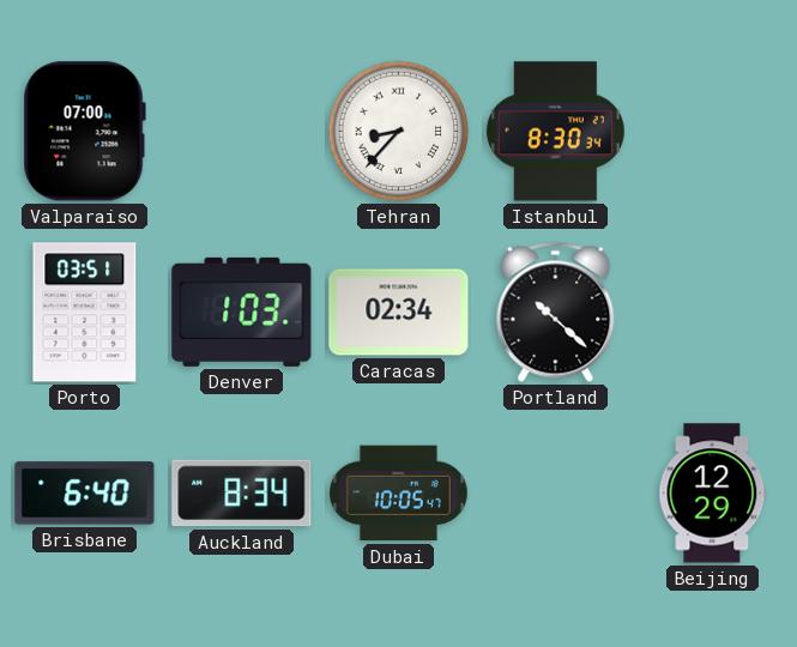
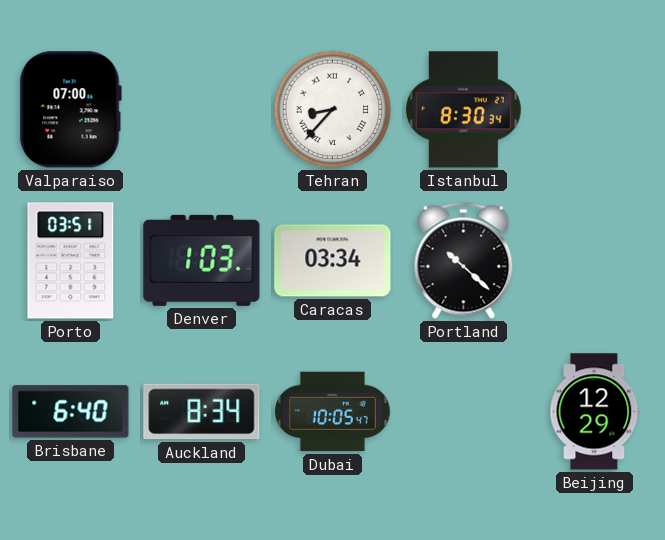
Caracas: 02:34 -> 03:34 (333, 261)
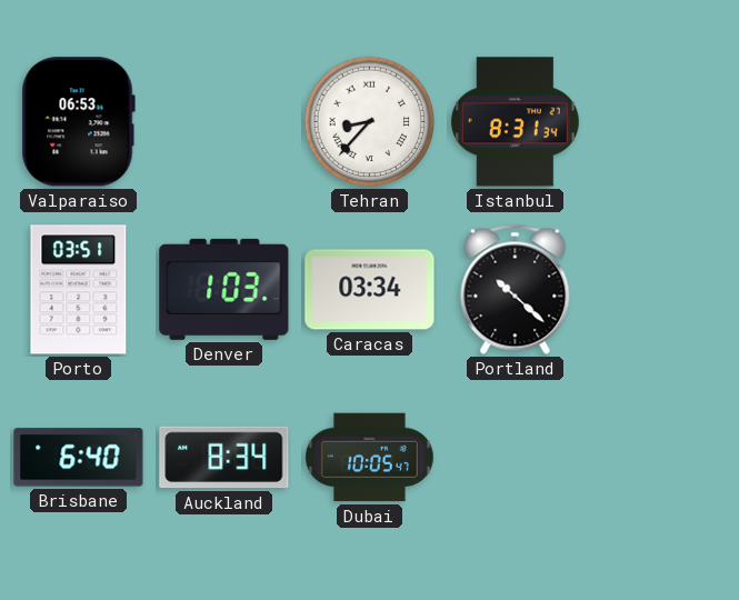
Valparaiso: 07:00 -> 06:53 (78, 122)
Istanbul: 8:30 -> 8:31 (515, 122)
Beijing: 12:29 -> none (595, 412)
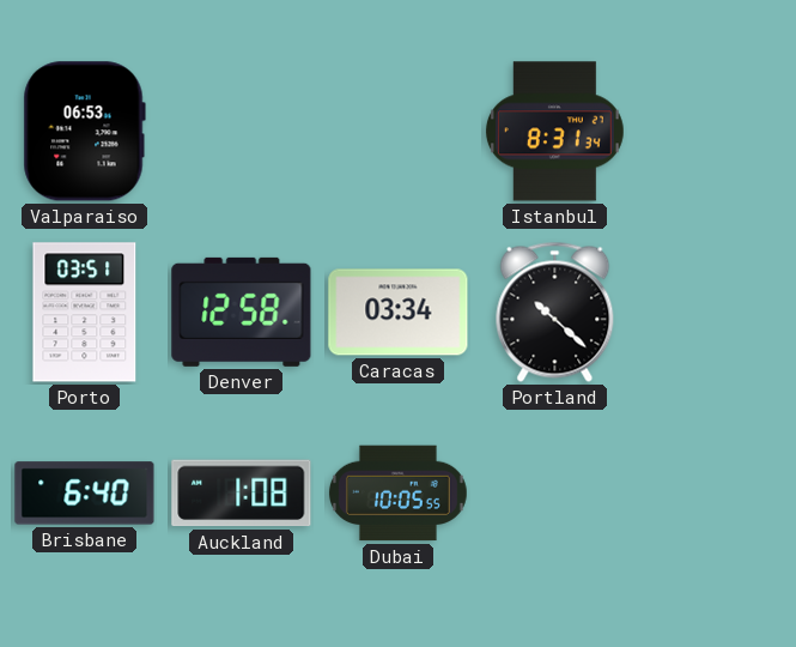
Tehran: 8:37 -> none (370, 122)
Denver: 1:03 -> 12:58 (242, 312)
Auckland: 8:34 -> 1:08 (242, 494)
Dubai: 10:05:47 -> 10:05:55 (397, 494)
